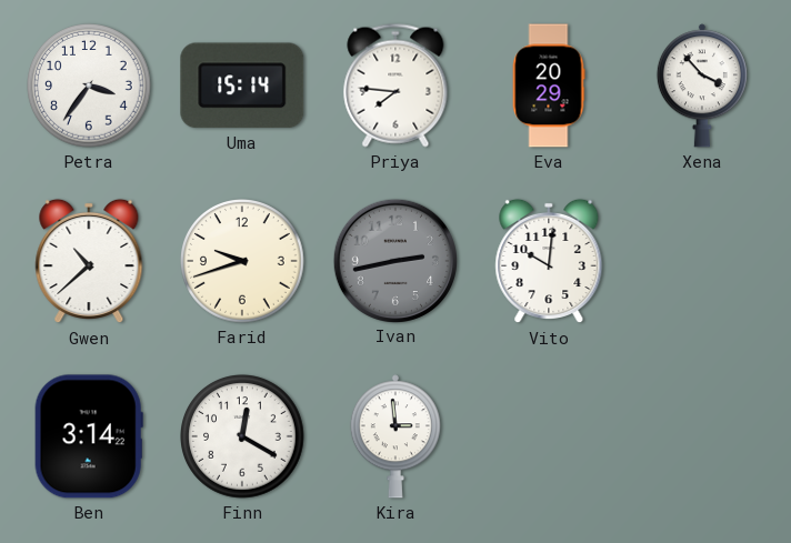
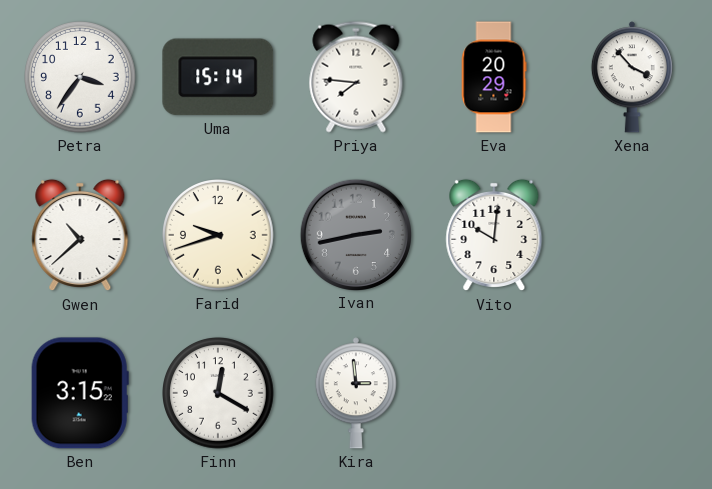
Ben: 3:14 -> 3:15 (80, 393)
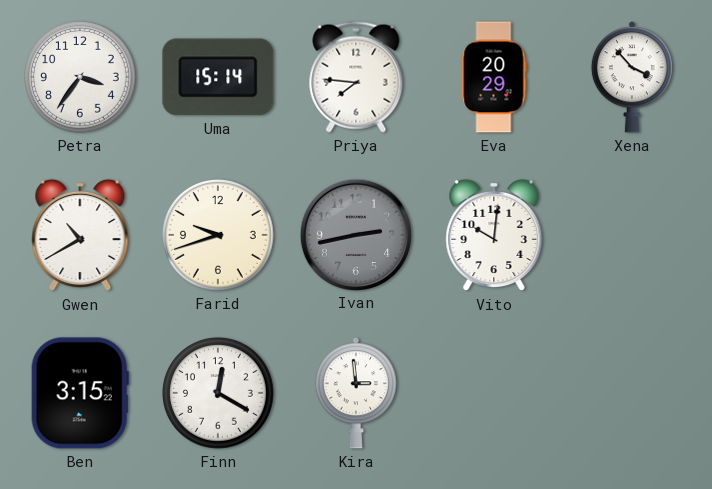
Gwen: 10:38 -> 10:40 (80, 235)
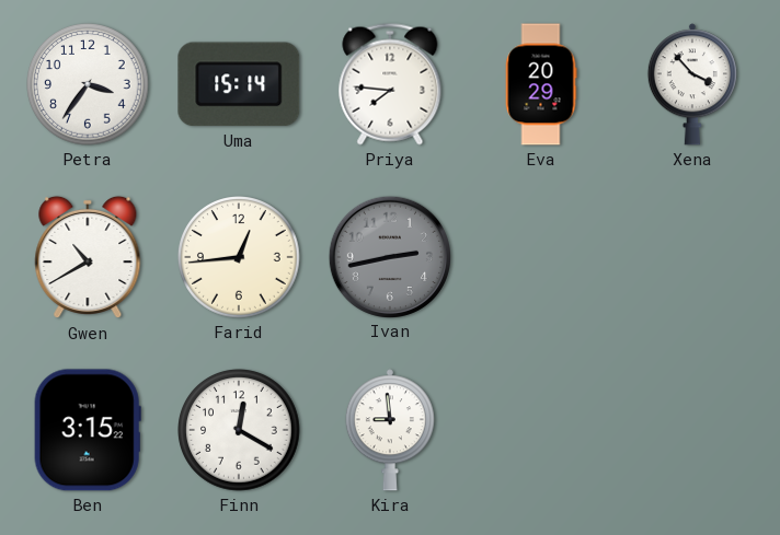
Farid: 9:42 -> 12:44 (240, 258)
Vito: 10:01 -> none (494, 235)
Kira: 2:59 -> 8:59 (390, 430)
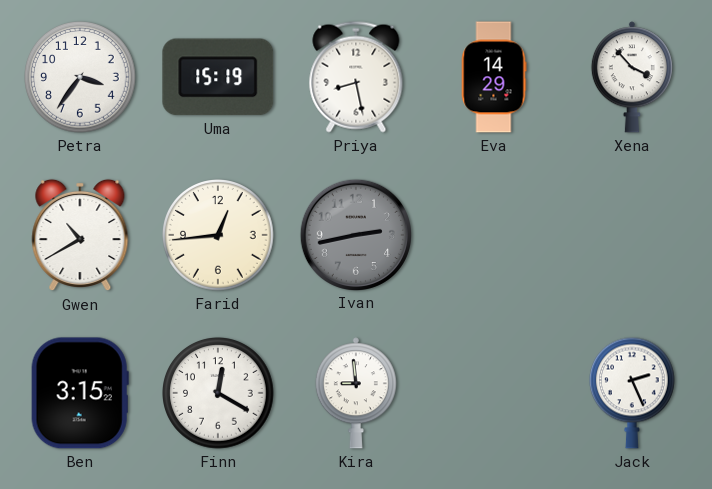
Uma: 15:14 -> 15:19 (218, 77)
Priya: 7:46 -> 8:28 (356, 77)
Eva: 20:29 -> 14:29 (494, 77)
Jack: none -> 2:26 (632, 393)
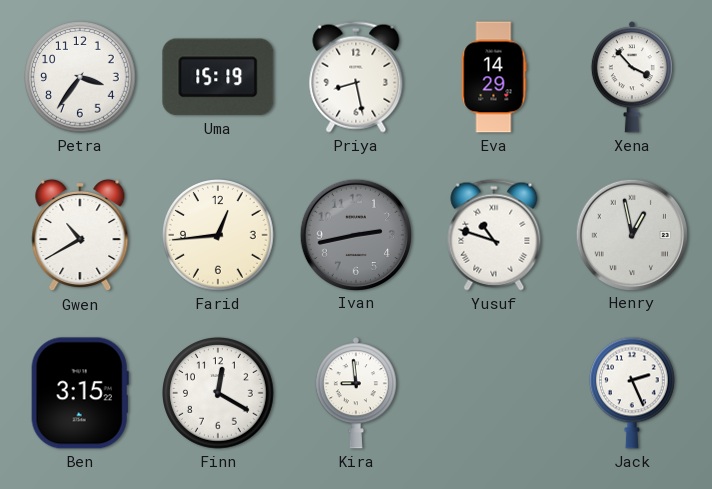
Yusuf: none -> 10:48 (494, 235)
Henry: none -> 12:58 (631, 234)
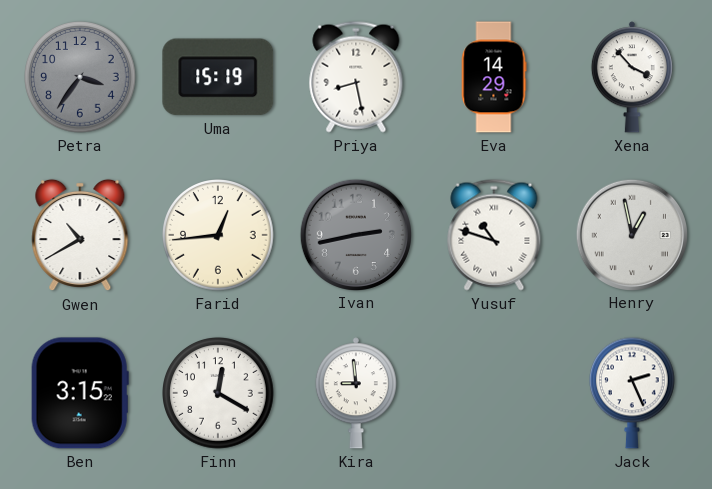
Petra dial: white -> grey (81, 78)
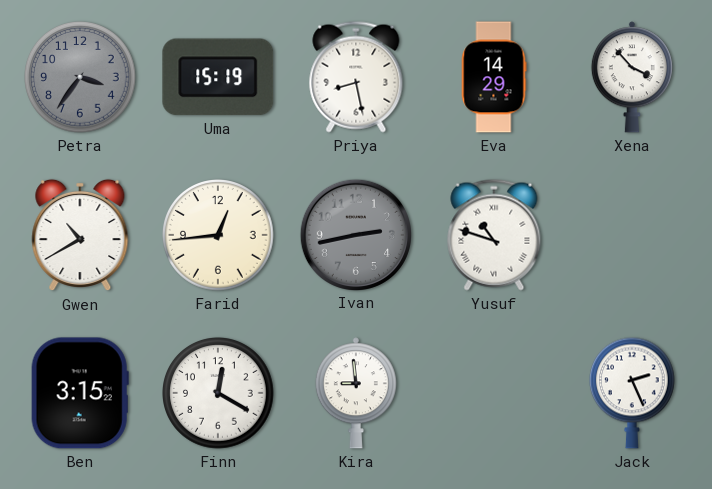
Henry: 12:58 -> none (631, 234)
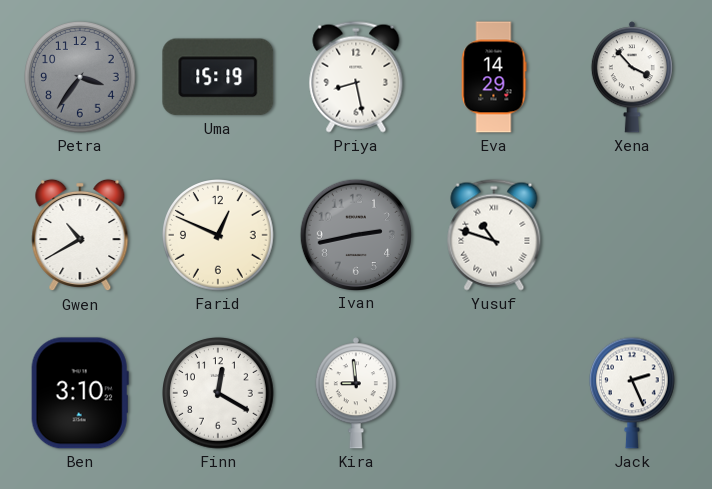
Farid: 12:44 -> 12:49 (219, 236)
Ben: 3:15 -> 3:10 (80, 393)
